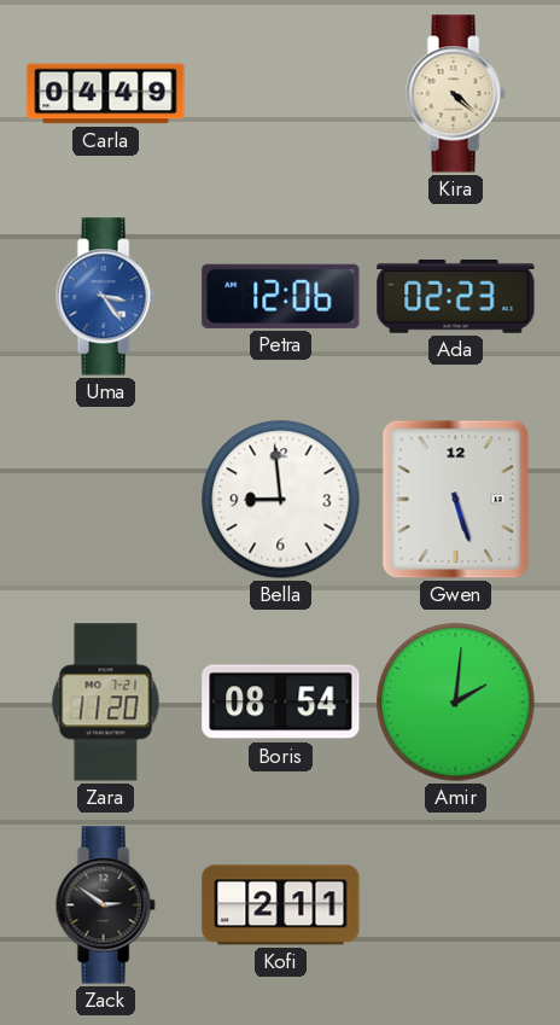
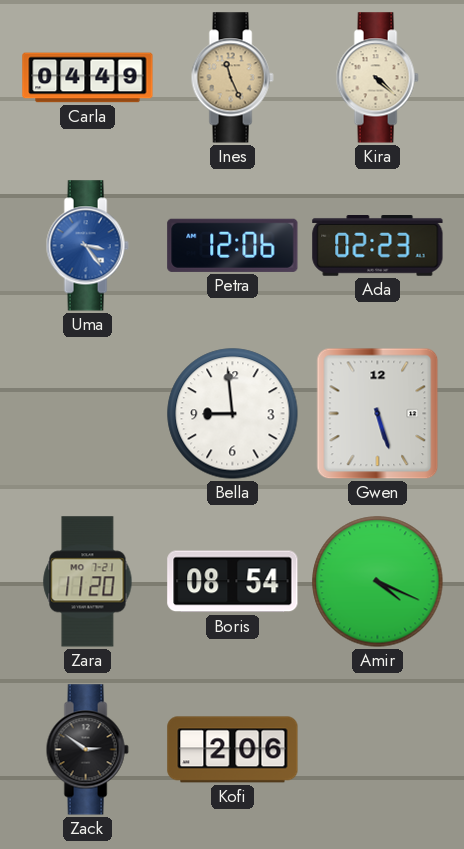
Ines: none -> 11:26 (232, 78)
Amir: 2:01 -> 4:19 (378, 582)
Kofi: 2:11 -> 2:06 (233, 750)
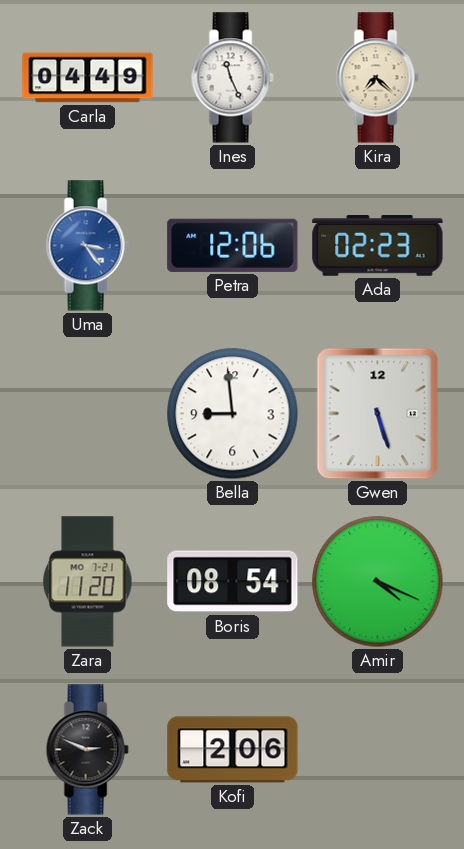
Ines dial: champagne -> white (232, 78)
Kira: 4:22 -> 7:22 (377, 78)
Zack: 2:51 -> 2:49 (87, 750)
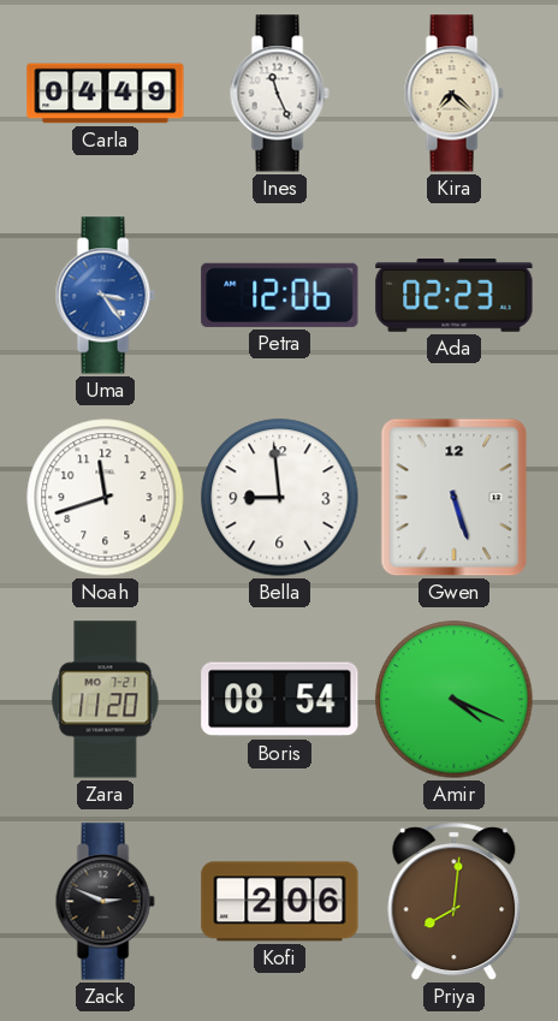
Noah: none -> 11:42 (106, 498)
Priya: none -> 8:01 (455, 902)
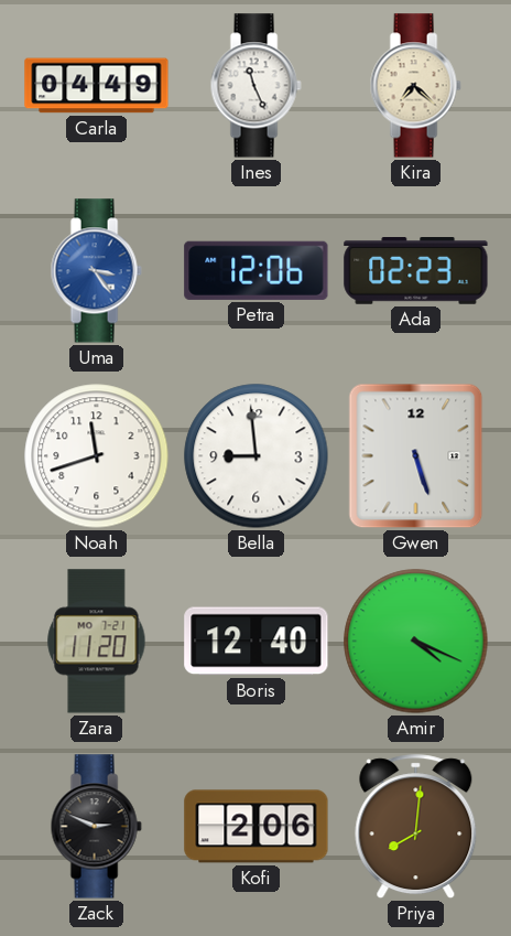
Boris: 08:54 -> 12:40 (257, 642)
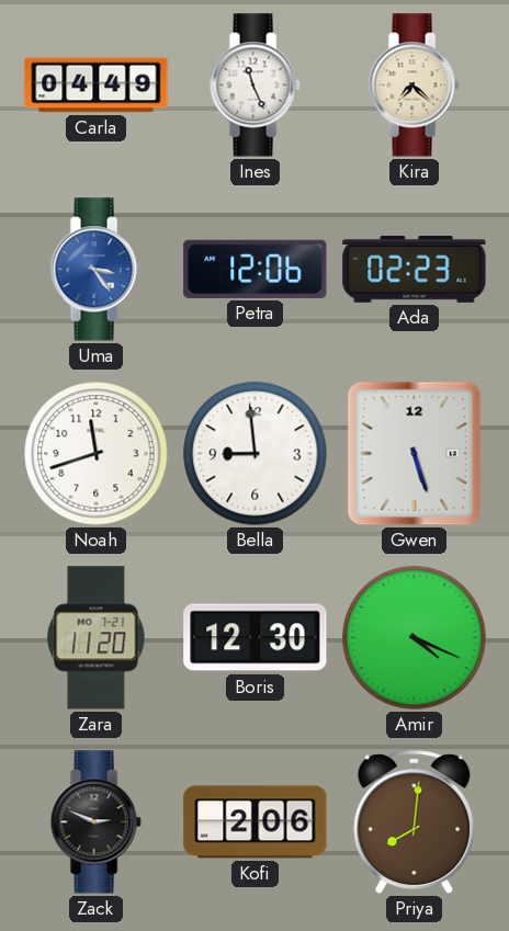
Boris: 12:40 -> 12:30 (256, 638)
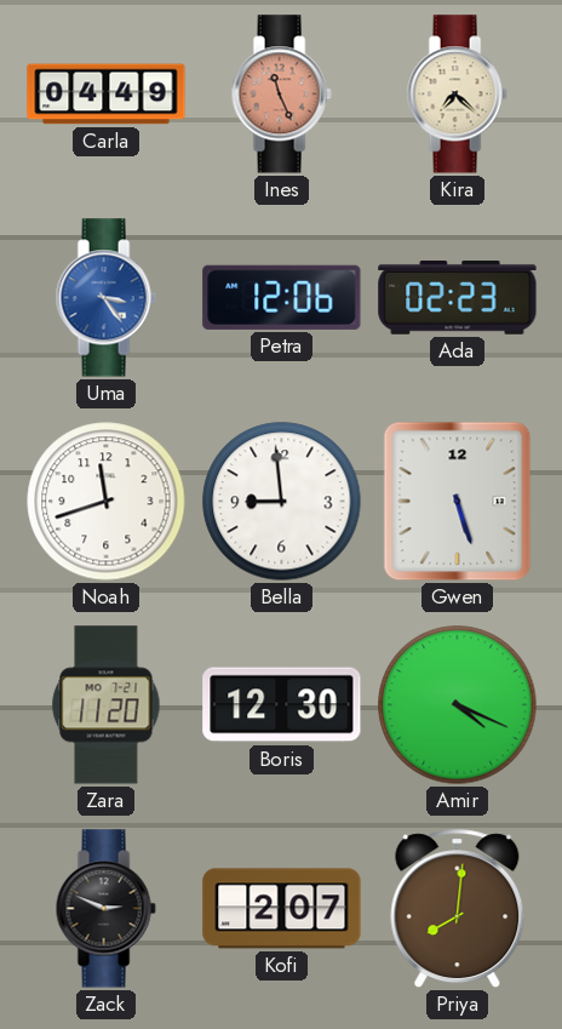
Ines dial: white -> salmon (281, 95)
Kofi: 2:06 -> 2:07 (282, 909)
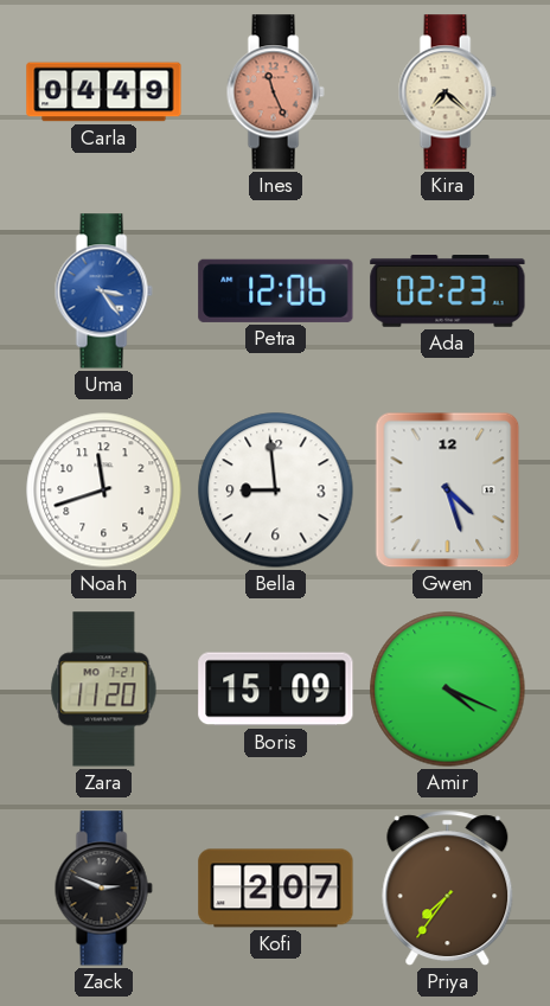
Gwen: 5:27 -> 4:27 (448, 491)
Boris: 12:30 -> 15:09 (276, 690)
Priya: 8:01 -> 7:36 (448, 889)
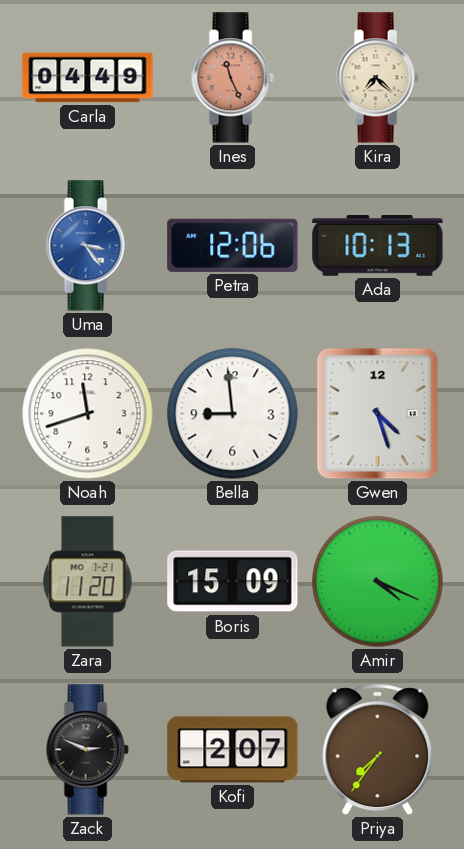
Ada: 02:23 -> 10:13 (378, 246)
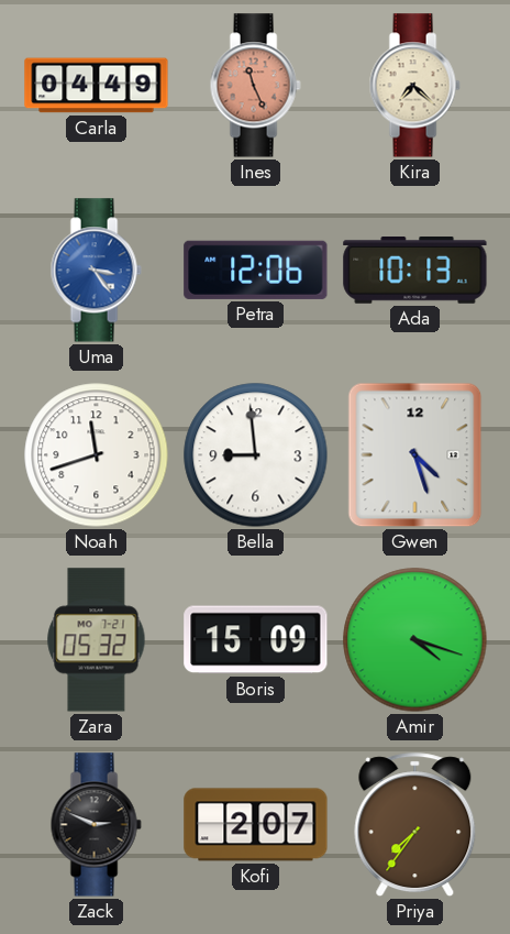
Zara: 11:20 -> 05:32 (97, 640)
Amir: 4:19 -> 4:18 (415, 640)
